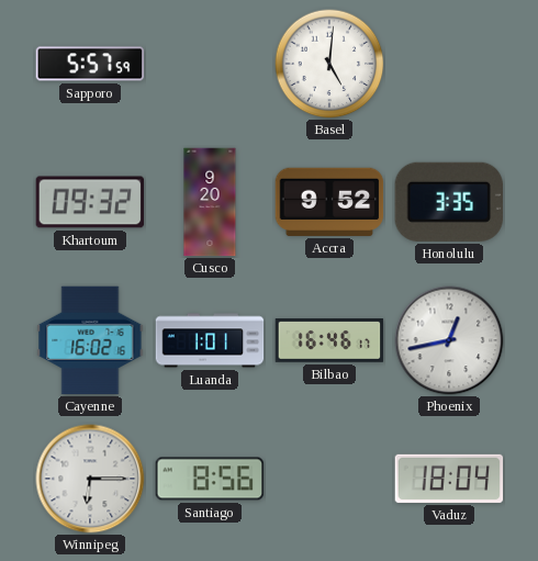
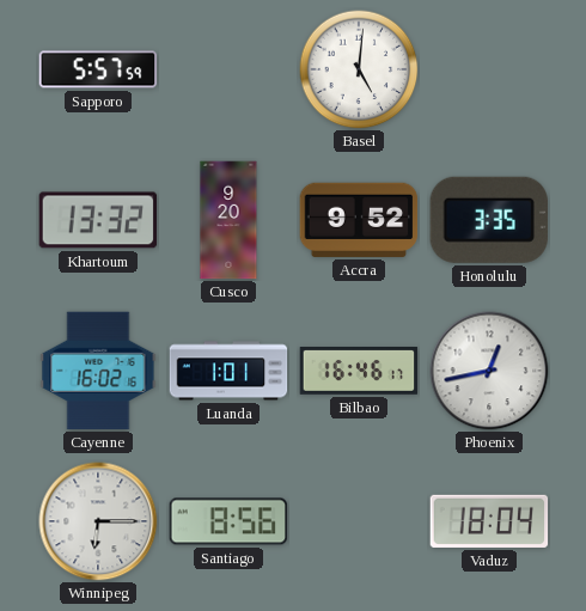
Khartoum: 09:32 -> 13:32 (98, 220)
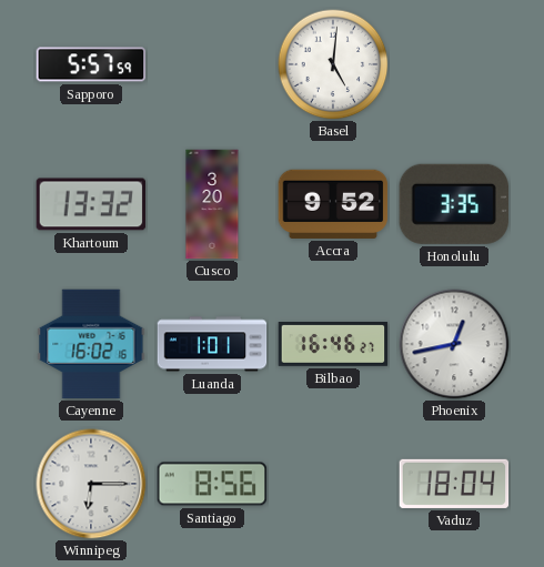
Cusco: 9:20 -> 3:20 (212, 204)
Bilbao: 16:46:17 -> 16:46:27 (333, 345)
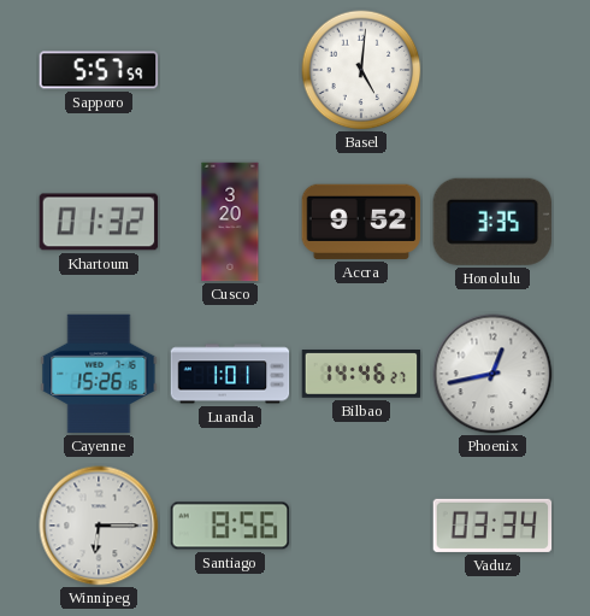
Khartoum: 13:32 -> 01:32 (99, 222)
Cayenne: 16:02 -> 15:26 (99, 374)
Bilbao: 16:46 -> 14:46 (361, 375)
Vaduz: 18:04 -> 03:34 (492, 526)
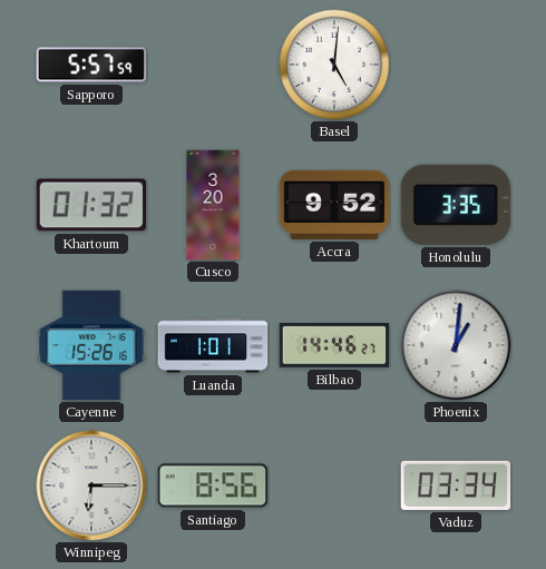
Phoenix: 12:43 -> 1:01 (456, 345)
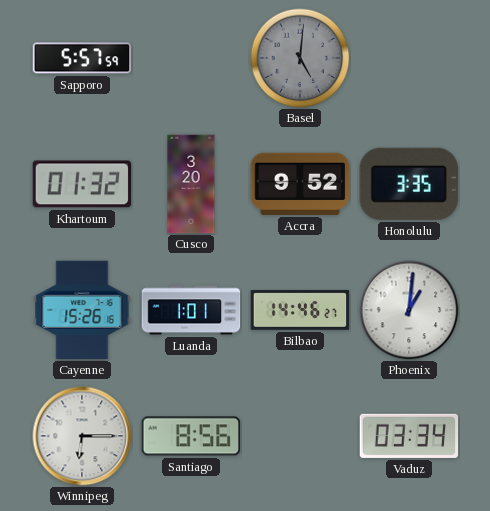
Basel dial: white -> grey (300, 58)
